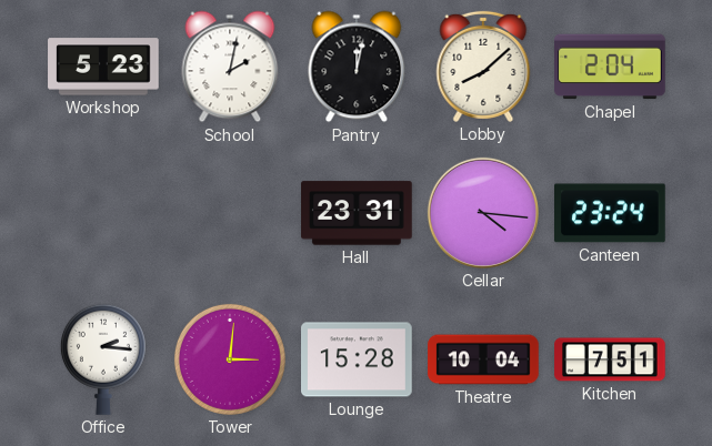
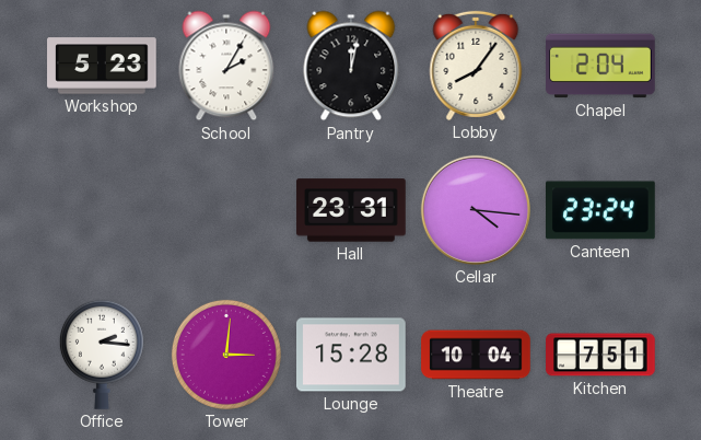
School: 2:02 -> 2:05 (226, 66)
Lobby: 8:08 -> 8:06 (476, 66)
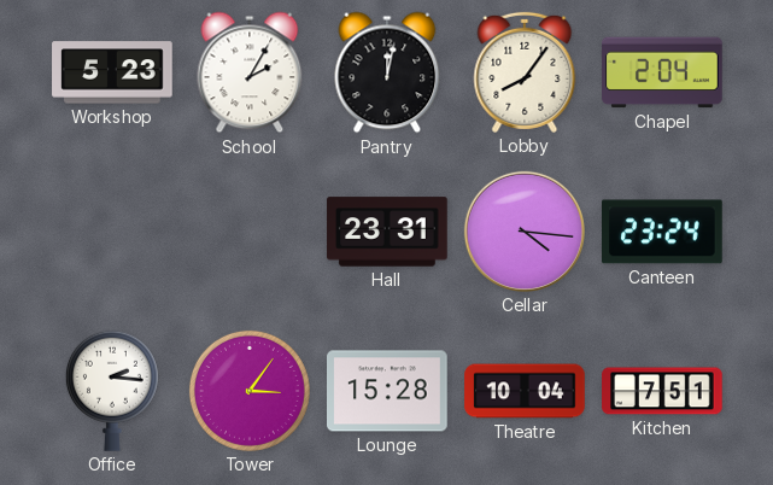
Tower: 3:01 -> 3:06 (250, 391)
